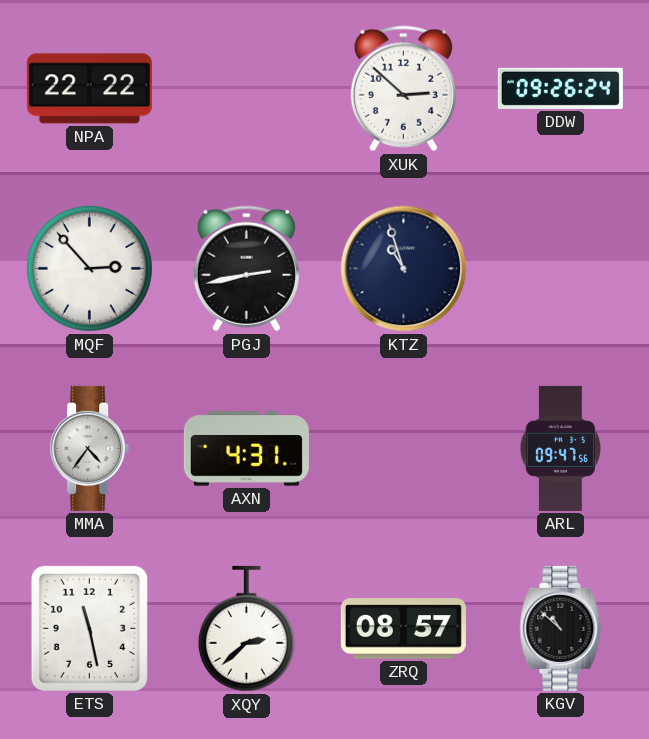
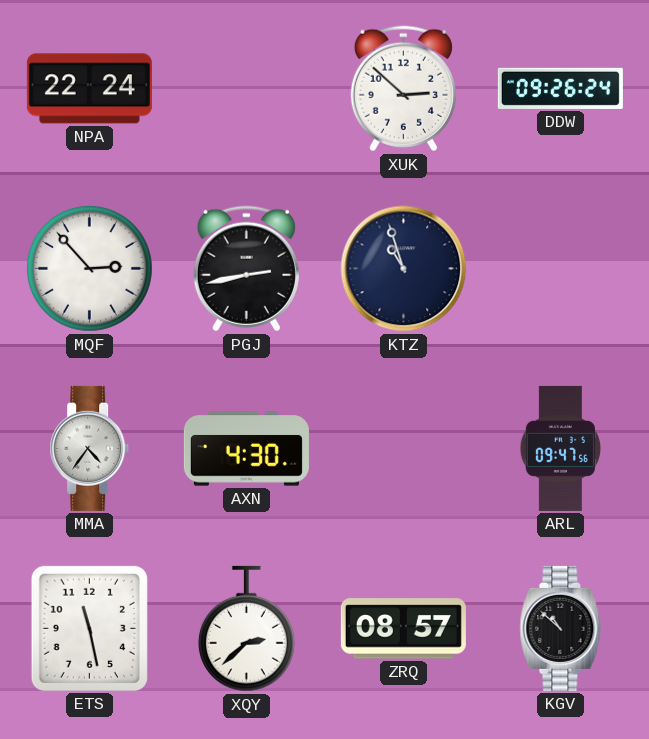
NPA: 22:22 -> 22:24 (89, 89)
AXN: 4:31 -> 4:30 (246, 449)
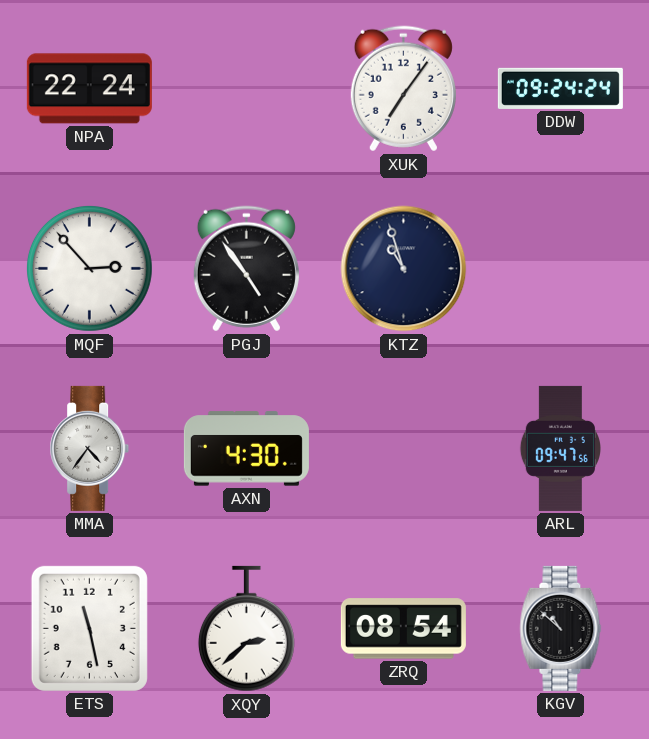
XUK: 2:52 -> 7:06 (403, 89)
DDW: 09:26 -> 09:24 (560, 88)
PGJ: 2:43 -> 4:54 (246, 269)
ZRQ: 08:57 -> 08:54 (403, 629)
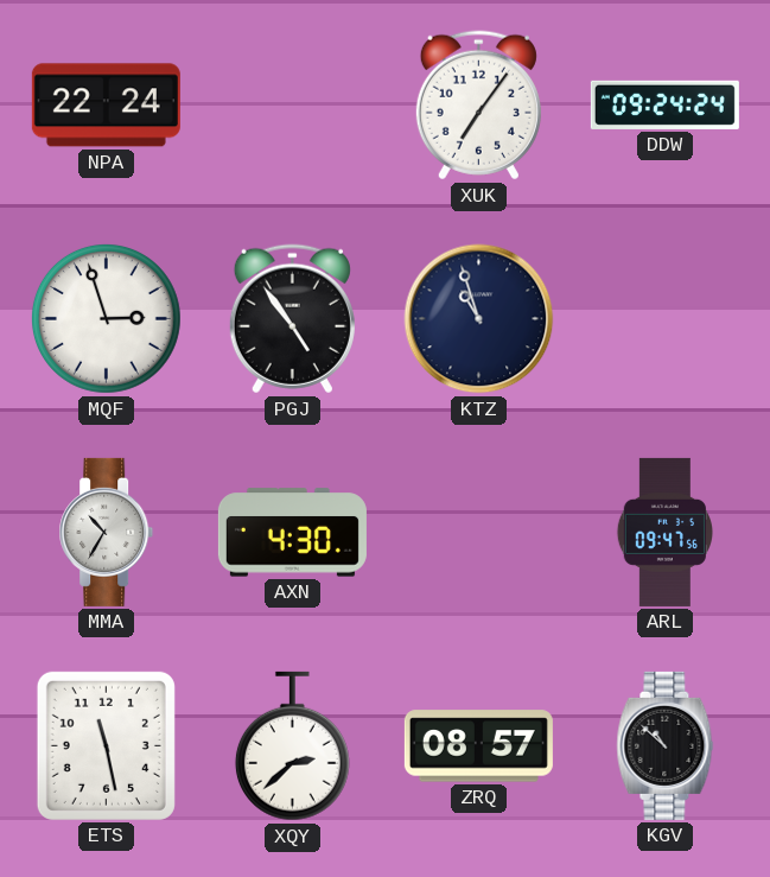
MQF: 2:53 -> 2:57 (106, 318)
MMA: 4:36 -> 10:35 (107, 532)
ZRQ: 08:54 -> 08:57 (478, 746)
